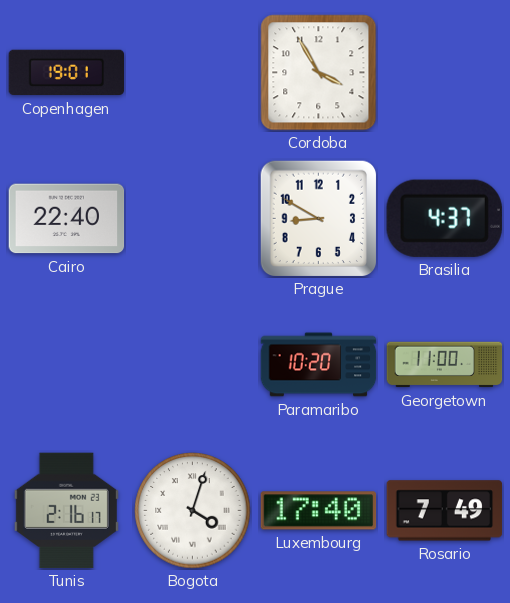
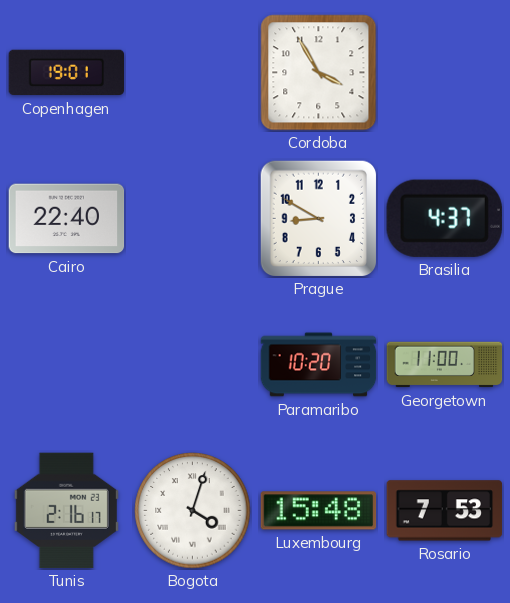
Luxembourg: 17:40 -> 15:48 (319, 511)
Rosario: 7:49 -> 7:53 (445, 511)
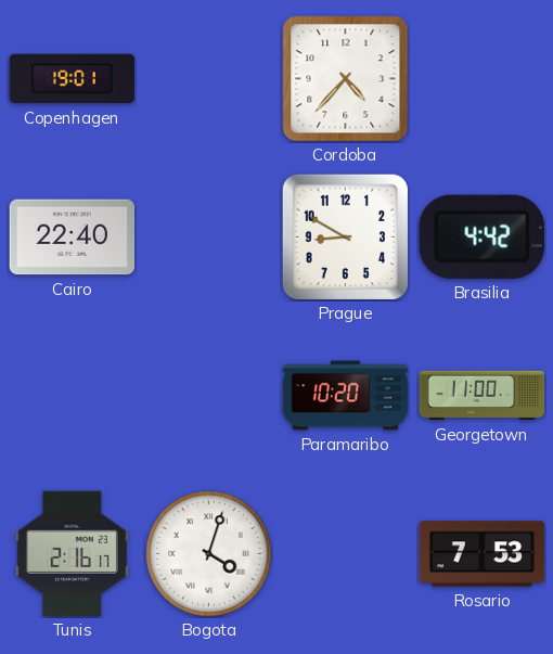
Cordoba: 3:55 -> 4:37 (346, 79)
Brasilia: 4:37 -> 4:42 (481, 236)
Luxembourg: 15:48 -> none (319, 511)
